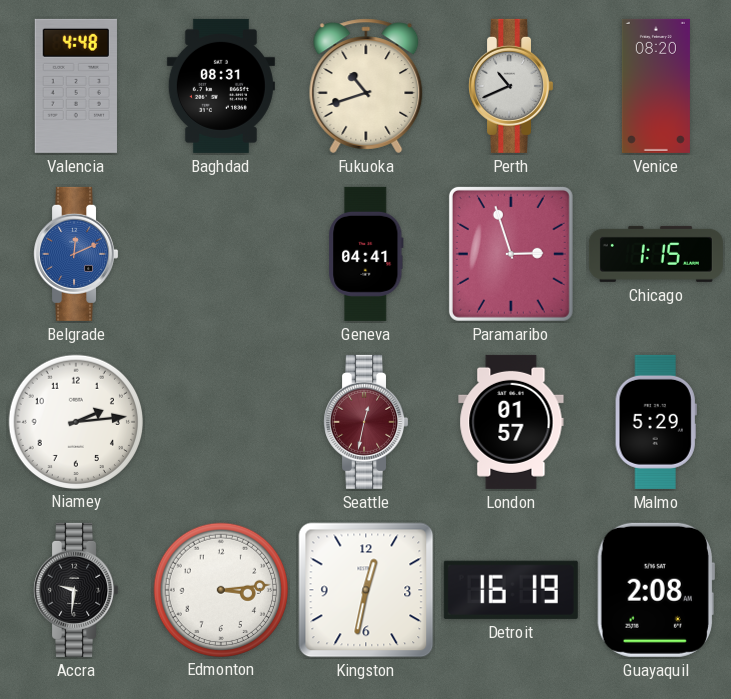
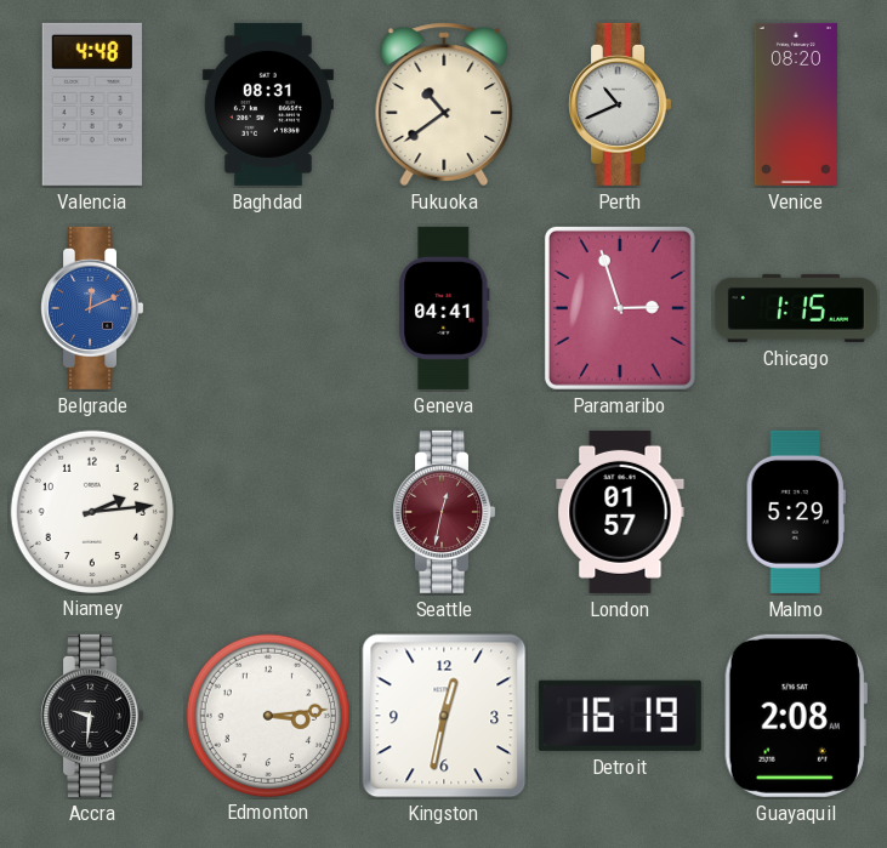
Fukuoka: 10:42 -> 10:39 (444, 104)
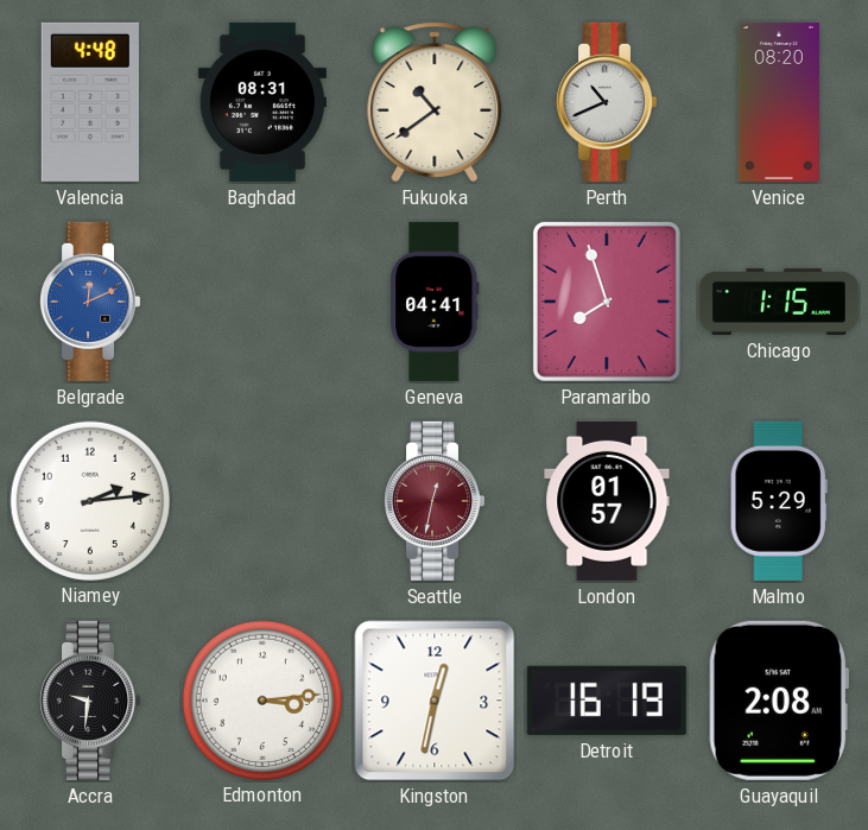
Paramaribo: 2:57 -> 7:57 (607, 302)
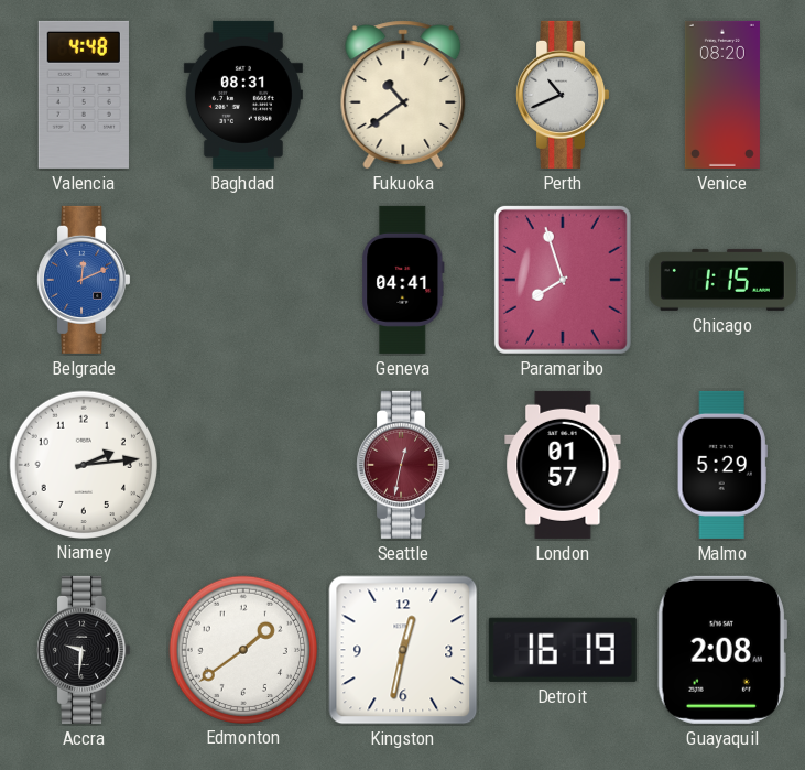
Edmonton: 3:14 -> 1:39 (242, 649)
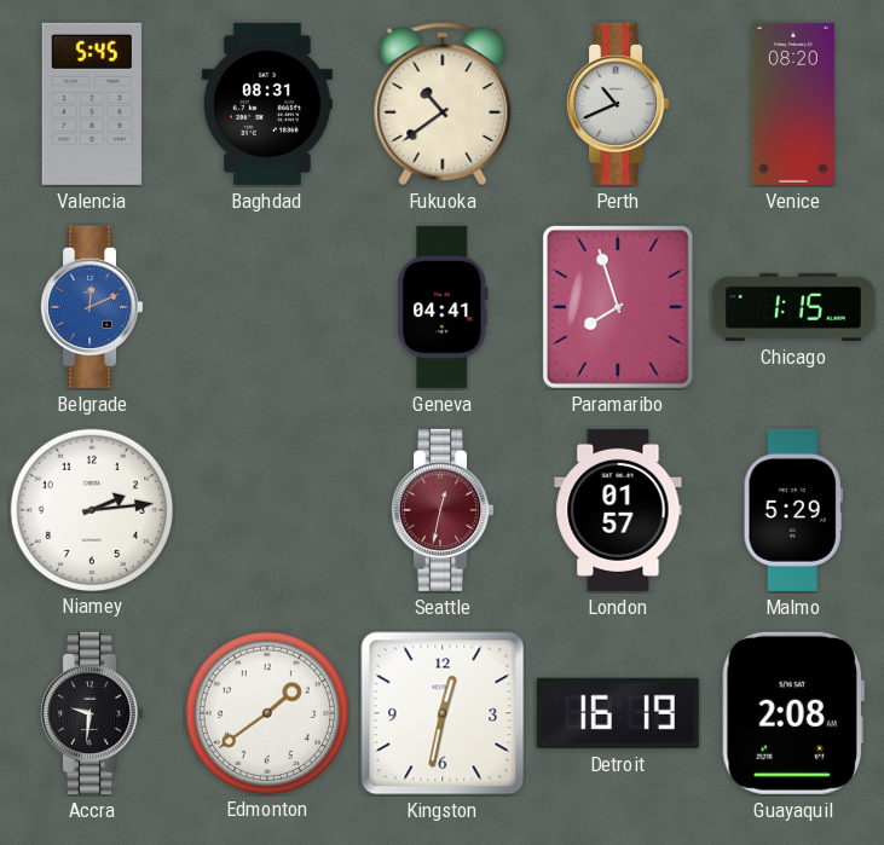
Valencia: 4:48 -> 5:45 (92, 104)
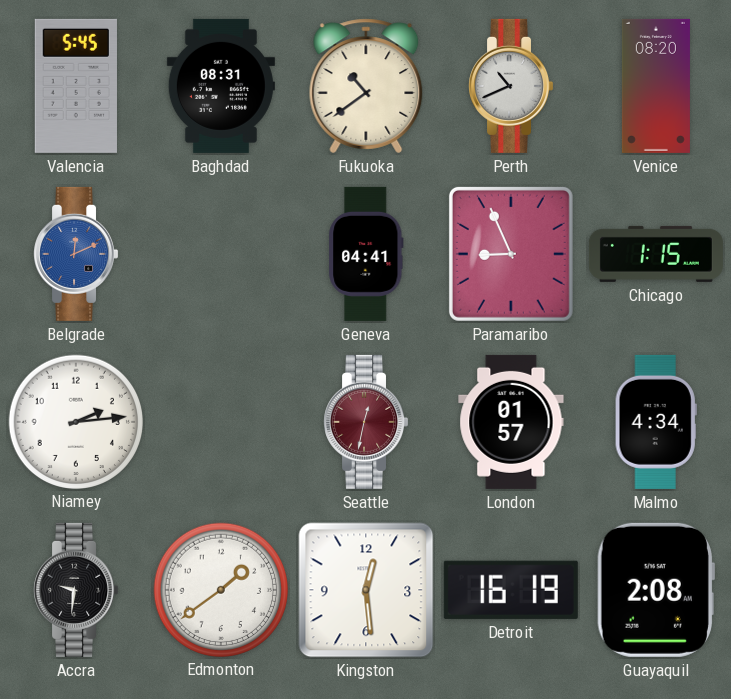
Paramaribo: 7:57 -> 8:56 (511, 254)
Malmo: 5:29 -> 4:34 (656, 422)
Kingston: 12:32 -> 12:29 (366, 590)
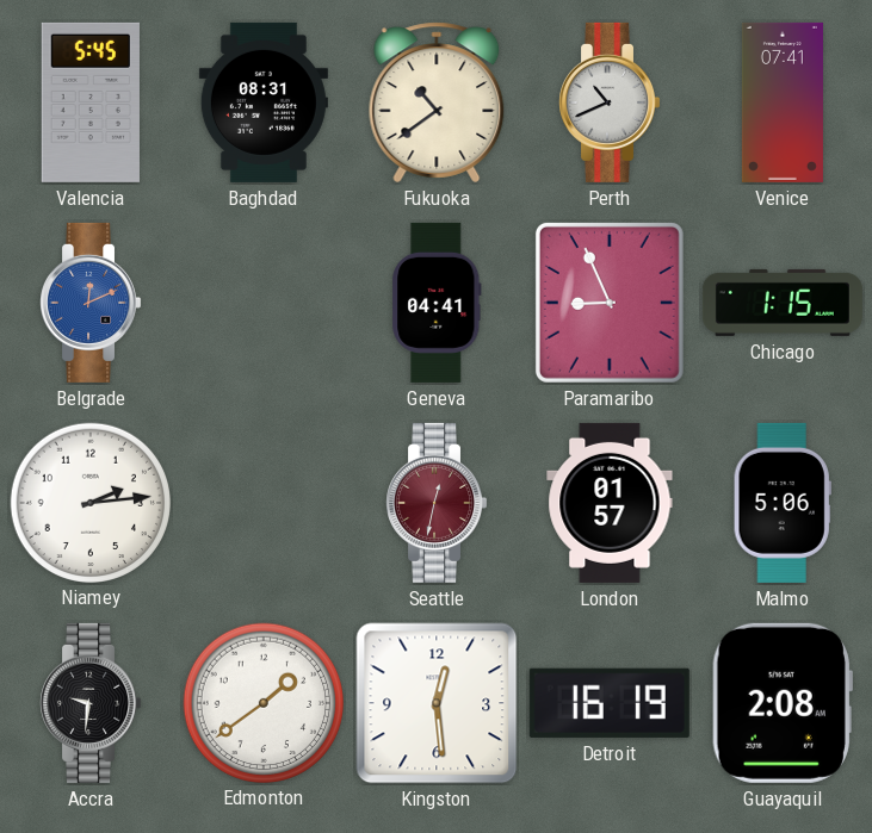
Venice: 08:20 -> 07:41 (783, 102)
Malmo: 4:34 -> 5:06 (783, 503)
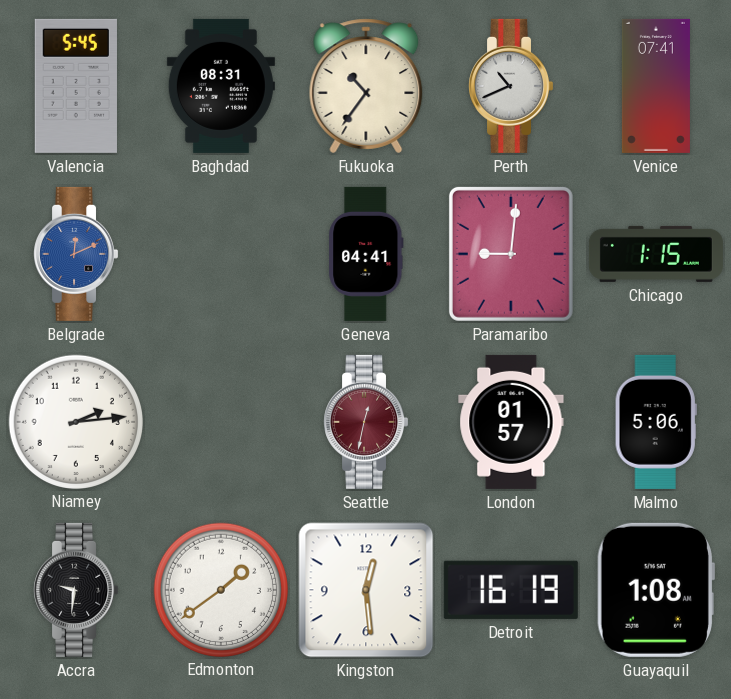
Fukuoka: 10:39 -> 10:36 (366, 86)
Paramaribo: 8:56 -> 9:01 (511, 254)
Guayaquil: 2:08 -> 1:08 (656, 590)
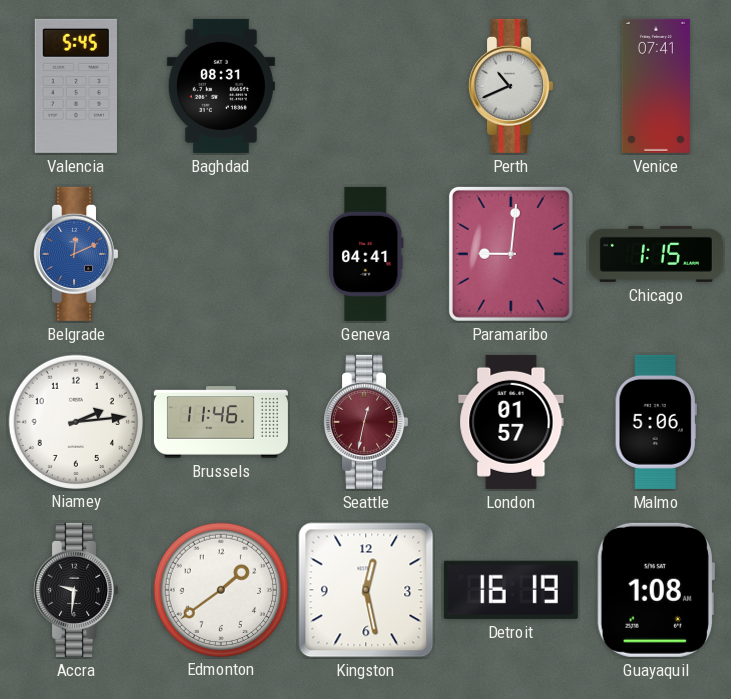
Fukuoka: 10:36 -> none (366, 86)
Brussels: none -> 11:46 (221, 422)
Kingston: 12:29 -> 12:28 (366, 590)
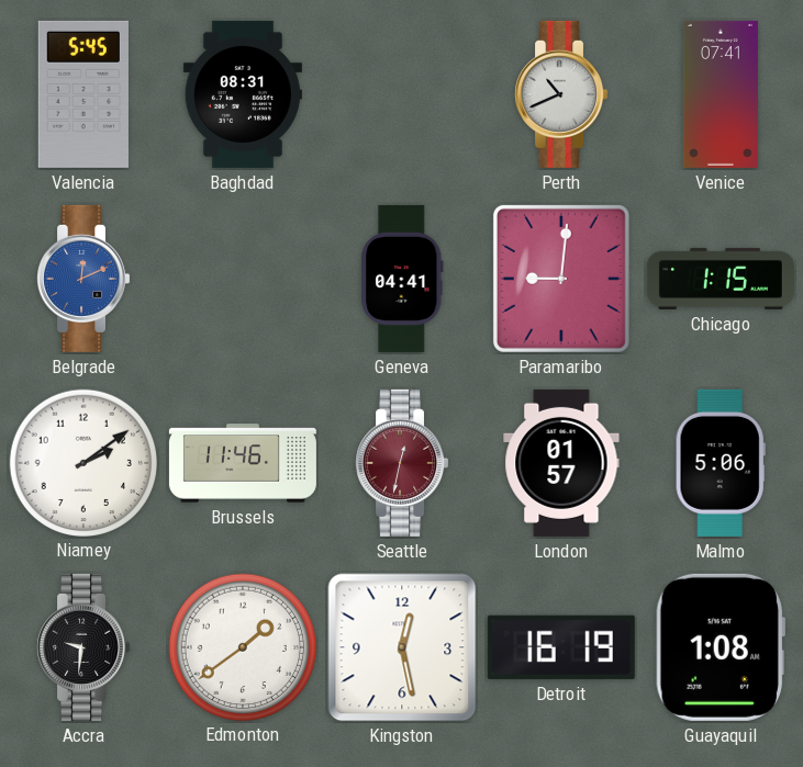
Niamey: 2:14 -> 2:09 (82, 462)
